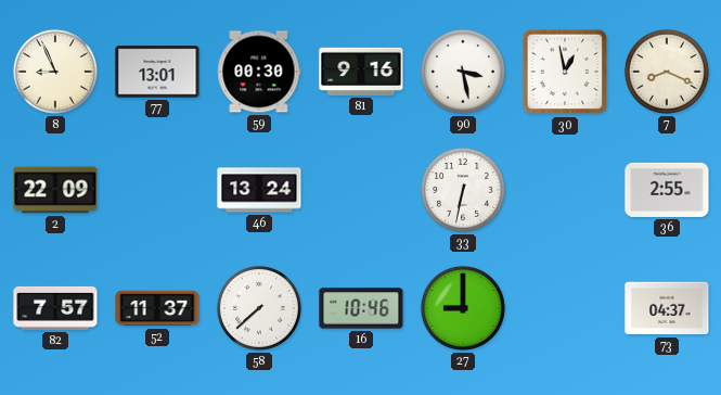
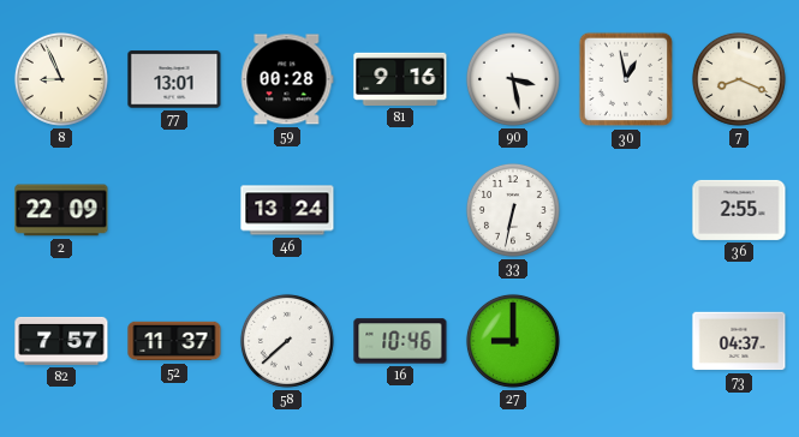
59: 00:30 -> 00:28 (287, 79)
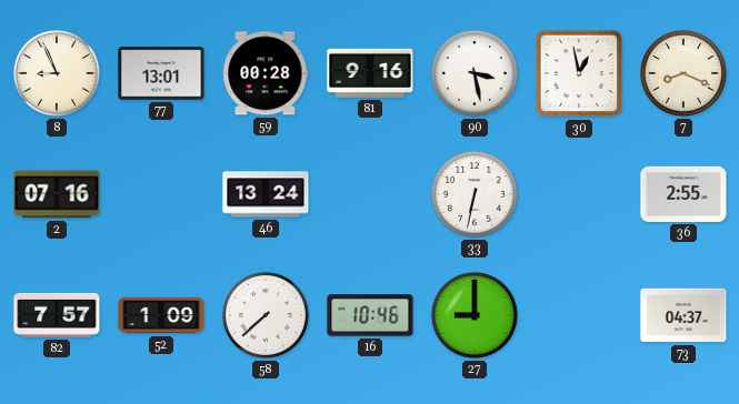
2: 22:09 -> 07:16 (57, 194)
52: 11:37 -> 1:09 (161, 315)
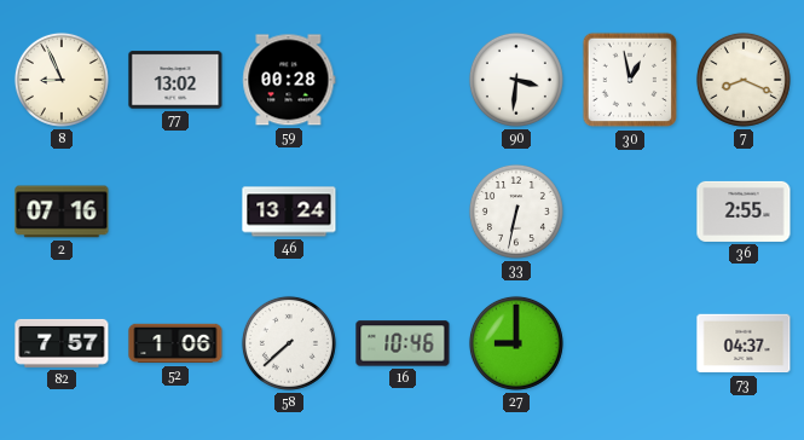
77: 13:01 -> 13:02 (175, 80)
81: 9:16 -> none (370, 73)
90: 3:28 -> 3:31 (516, 80)
52: 1:09 -> 1:06 (175, 343)
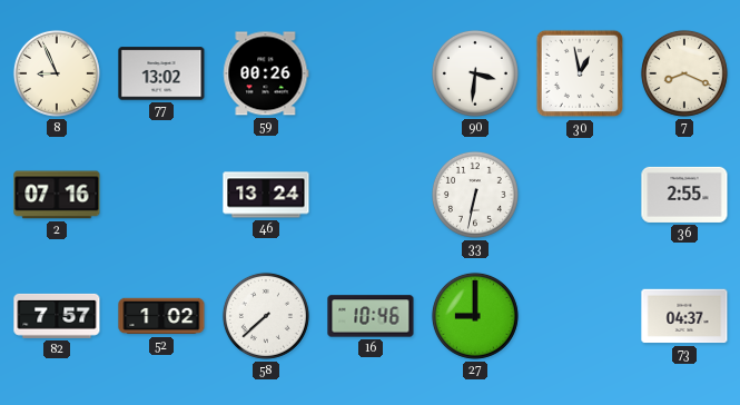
59: 00:28 -> 00:26 (266, 73)
52: 1:06 -> 1:02 (161, 316)
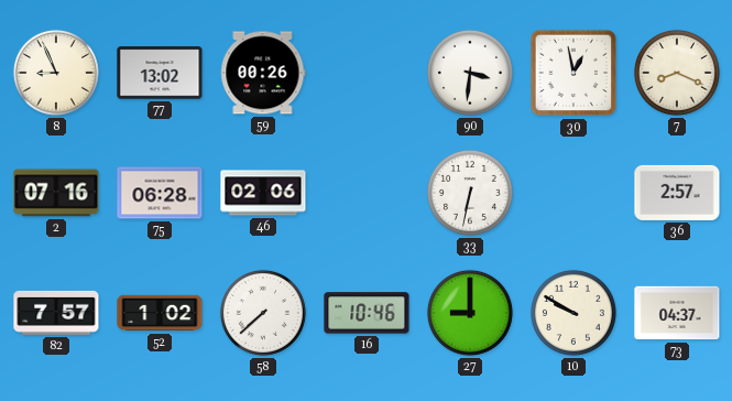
75: none -> 06:28 (160, 193)
46: 13:24 -> 02:06 (263, 193)
36: 2:55 -> 2:57 (677, 193)
10: none -> 9:50 (573, 313)
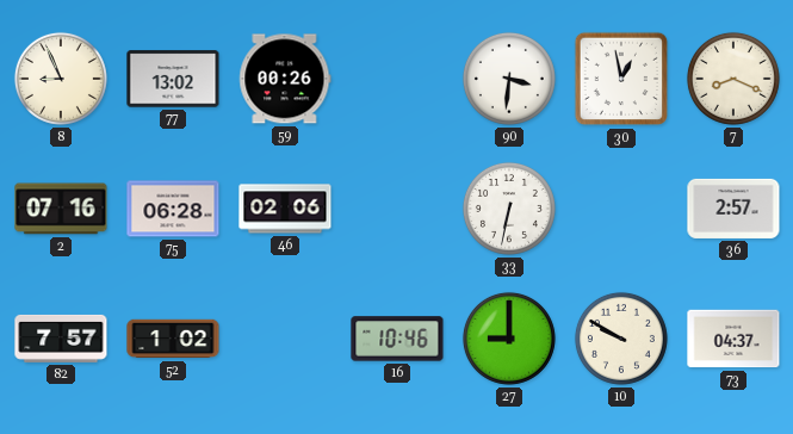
58: 7:38 -> none (263, 313)
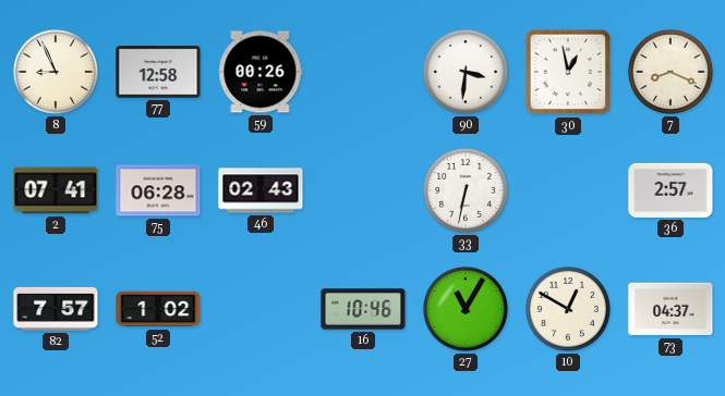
77: 13:02 -> 12:58 (158, 72)
2: 07:16 -> 07:41 (56, 190)
46: 02:06 -> 02:43 (261, 190)
27: 9:00 -> 11:05 (466, 309)
10: 9:50 -> 12:50 (568, 309)
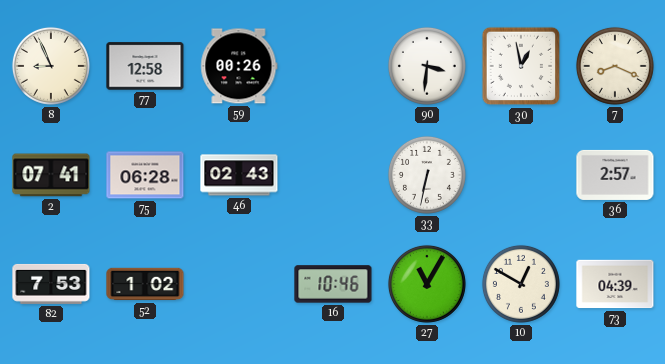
82: 7:57 -> 7:53 (51, 284)
73: 04:37 -> 04:39 (615, 284)
